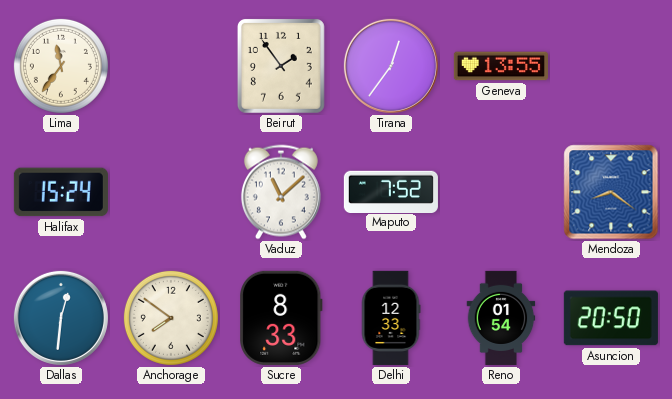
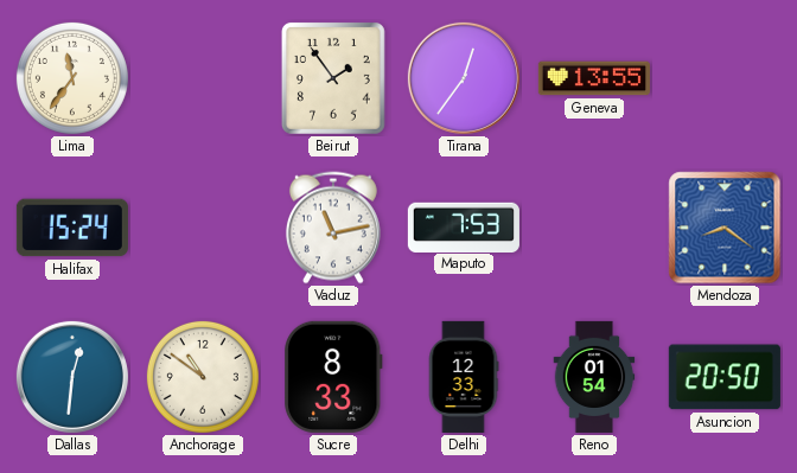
Vaduz: 11:08 -> 11:13 (333, 228)
Maputo: 7:52 -> 7:53 (464, 226)
Anchorage: 7:51 -> 10:51 (203, 377)
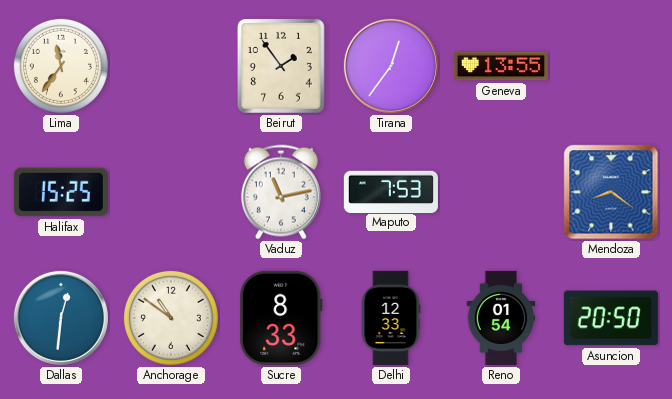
Halifax: 15:24 -> 15:25 (61, 192)
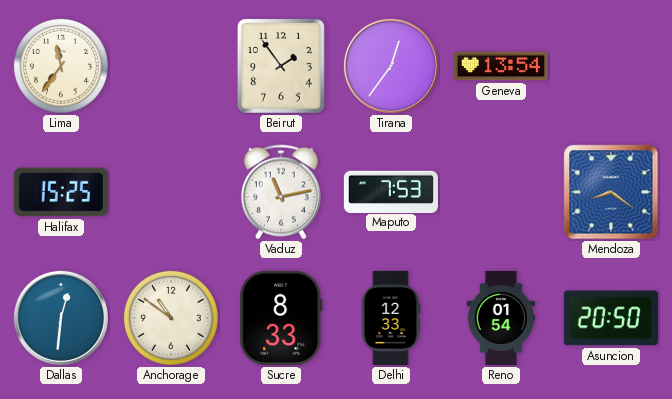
Geneva: 13:55 -> 13:54 (501, 66)
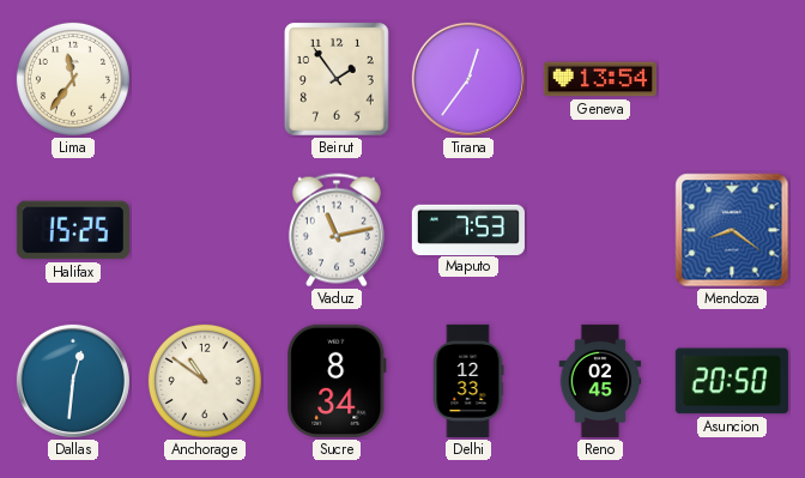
Sucre: 8:33 -> 8:34 (337, 381)
Reno: 01:54 -> 02:45 (600, 381)
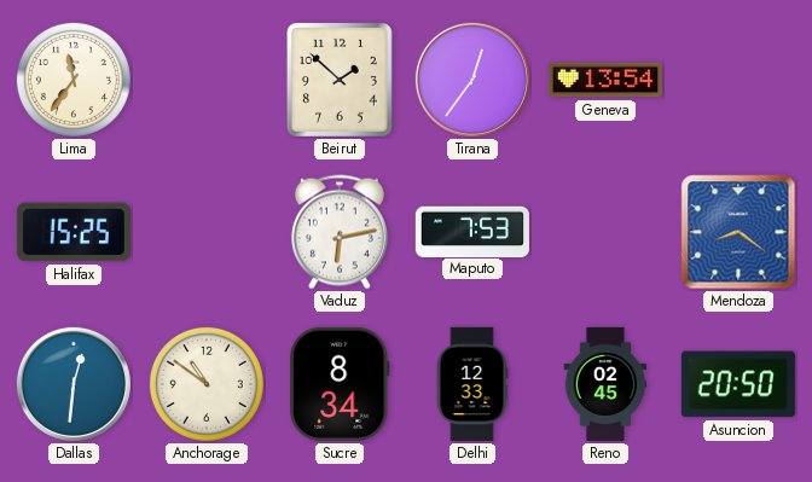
Beirut: 1:54 -> 1:52 (340, 80)
Vaduz: 11:13 -> 6:13 (340, 232)
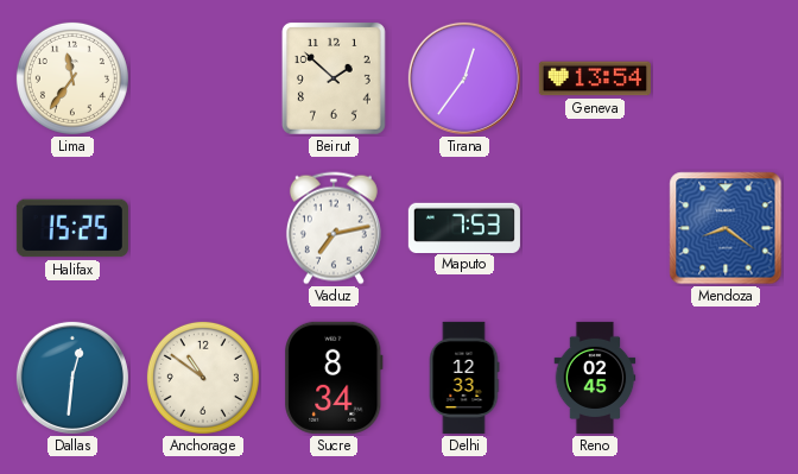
Vaduz: 6:13 -> 7:13 (334, 228)
Asuncion: 20:50 -> none (738, 384)
